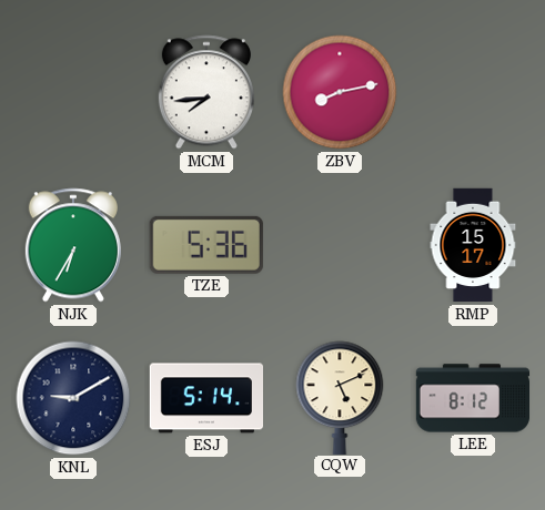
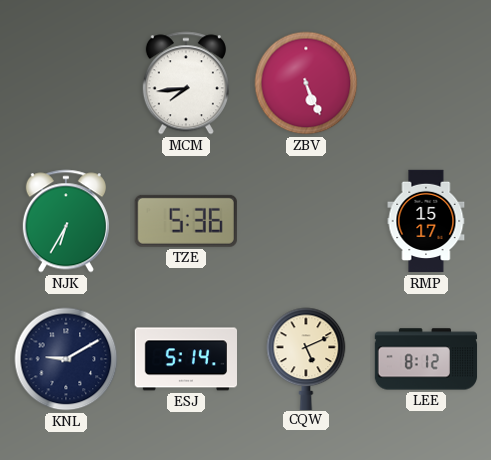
ZBV: 8:13 -> 5:26 (306, 83)
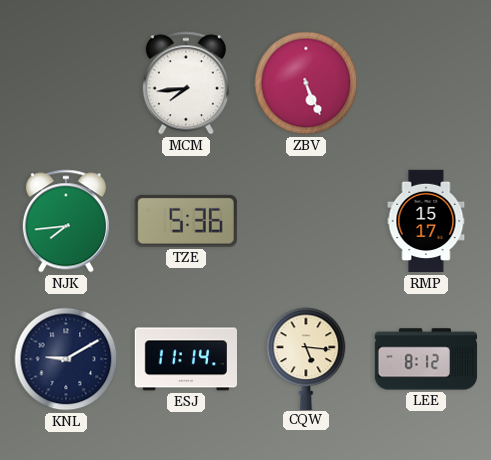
NJK: 6:35 -> 7:44 (66, 221)
ESJ: 5:14 -> 11:14 (185, 359)
CQW: 5:11 -> 5:16 (306, 358)
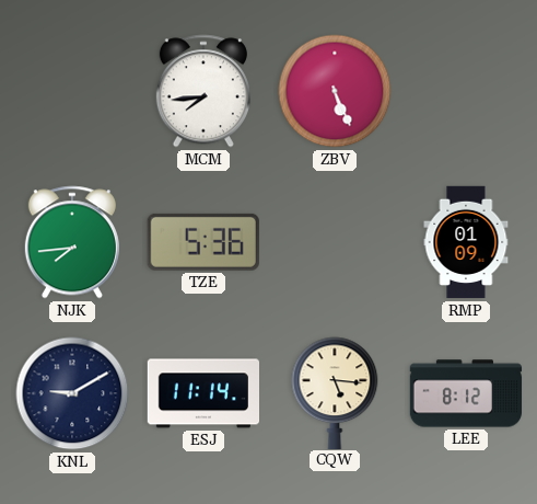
RMP: 15:17 -> 01:09 (466, 242)
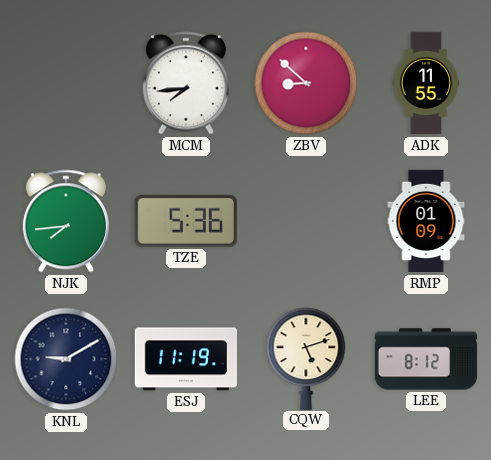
ZBV: 5:26 -> 8:52 (306, 83)
ADK: none -> 11:55 (426, 83)
ESJ: 11:14 -> 11:19 (185, 359)
CQW: 5:16 -> 5:12 (306, 358)
